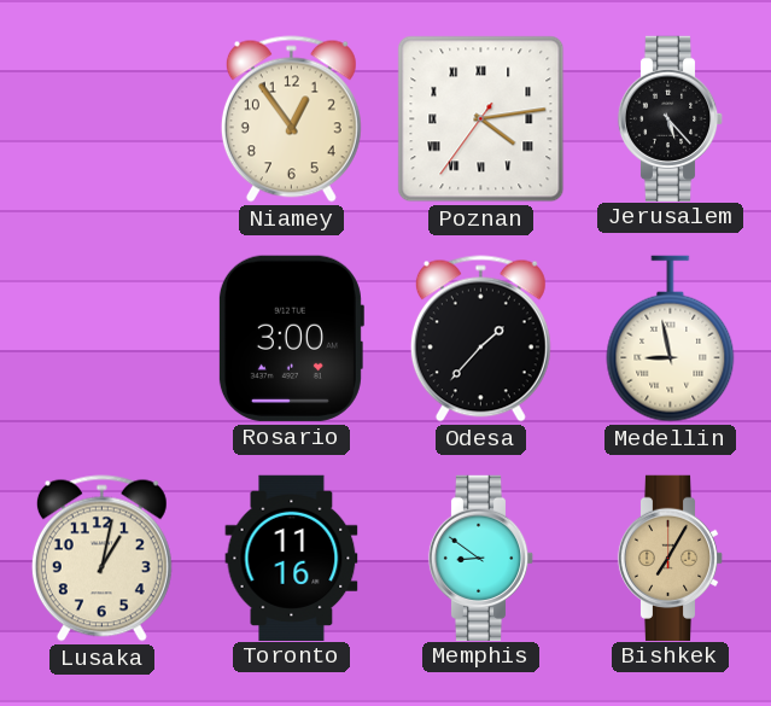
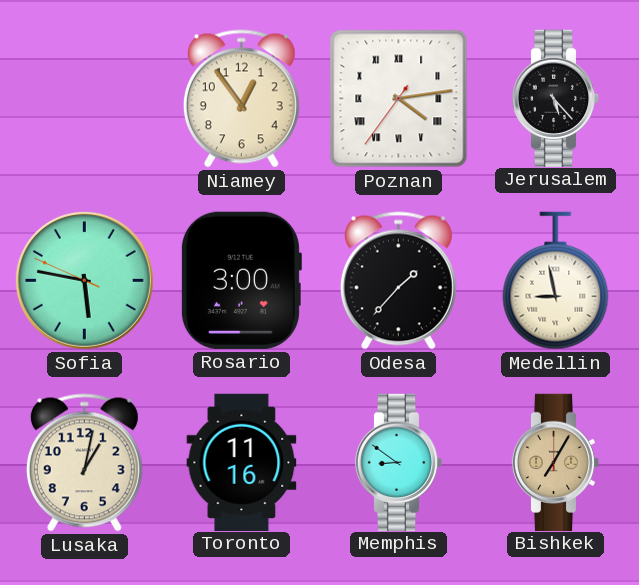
Sofia: none -> 5:46 (84, 280)
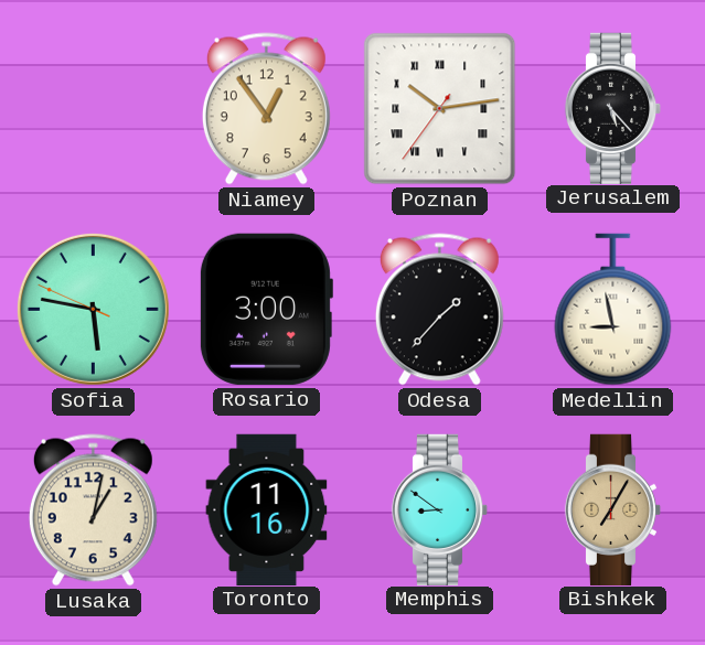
Poznan: 4:13 -> 10:13 (440, 109)
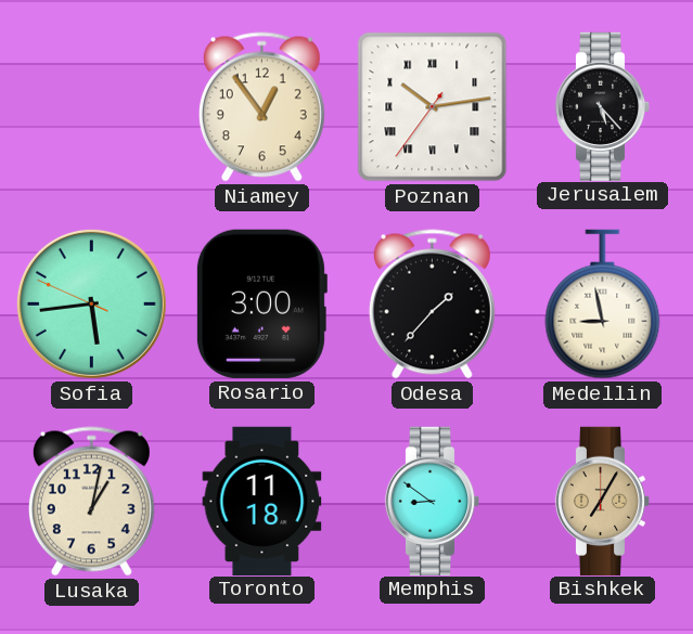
Sofia: 5:46 -> 5:43 (91, 303)
Toronto: 11:16 -> 11:18 (262, 501)
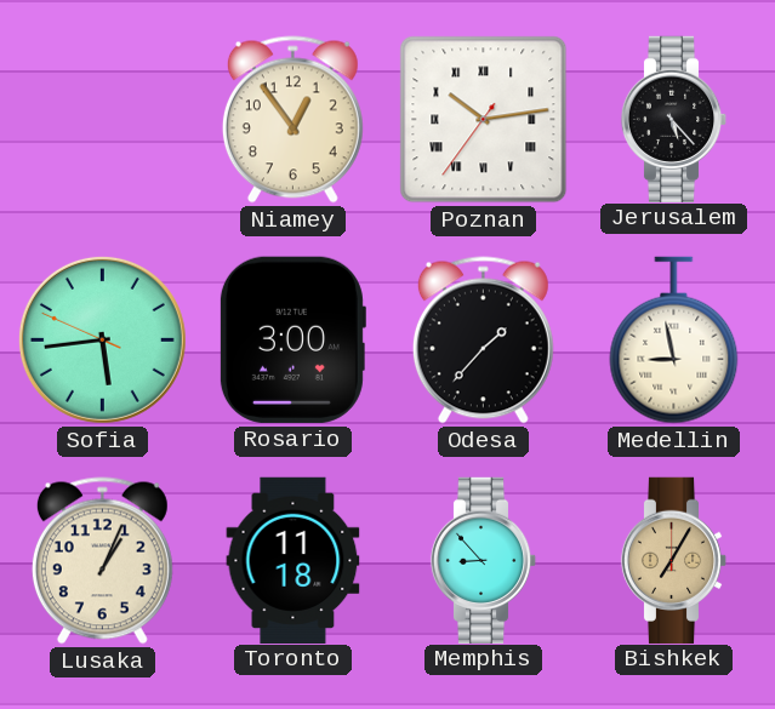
Lusaka: 1:02 -> 1:04 (102, 561)
Memphis: 8:51 -> 8:53 (484, 560)
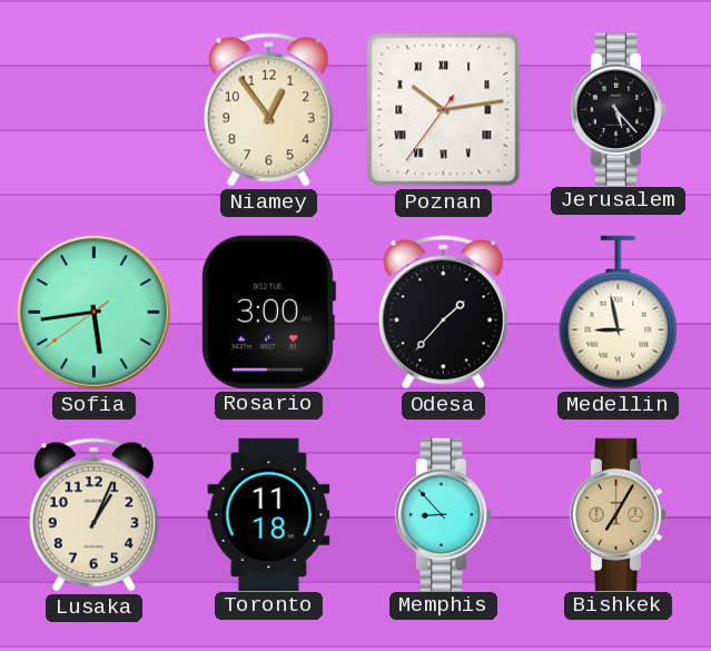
Sofia: 5:43:49 -> 5:43:39 (93, 312)
